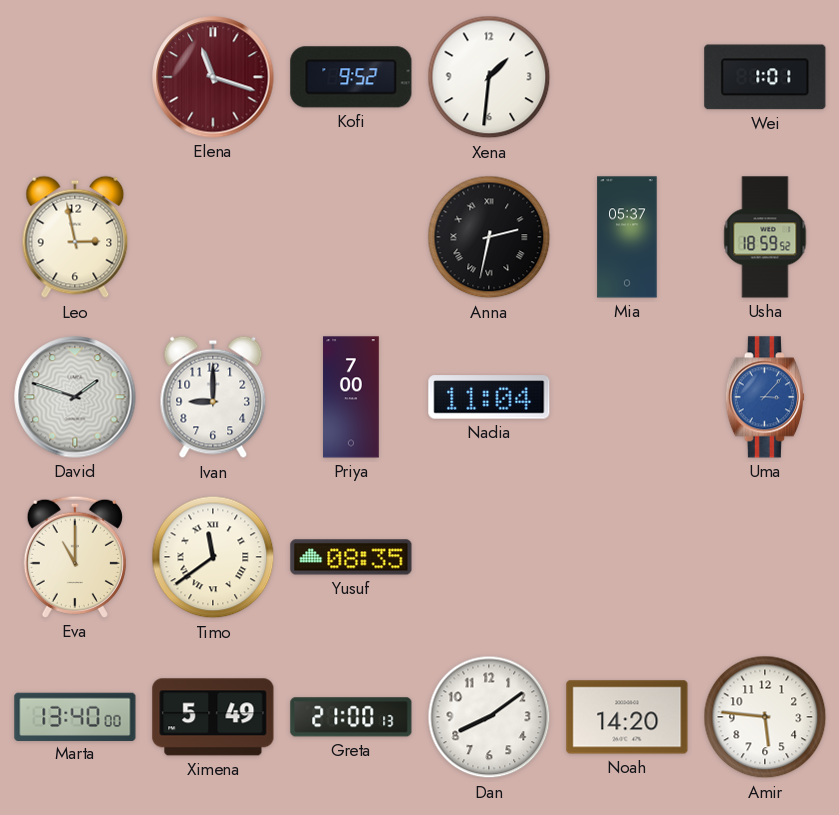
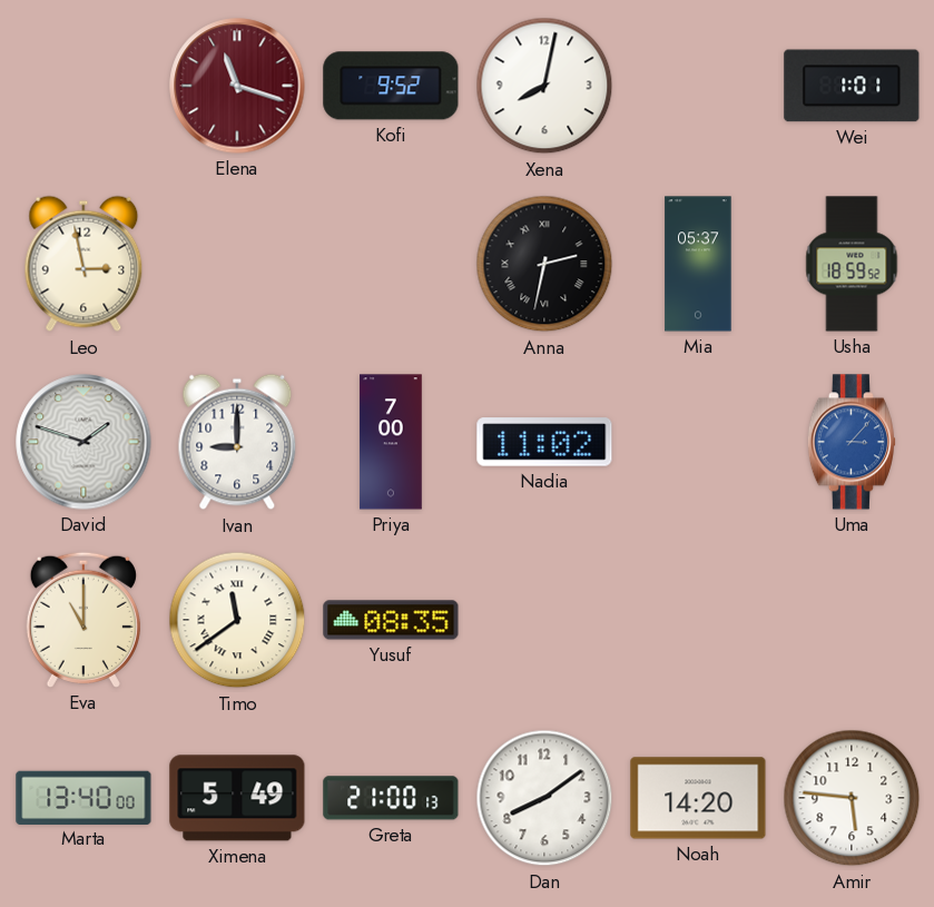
Xena: 1:31 -> 8:02 (544, 86)
Nadia: 11:04 -> 11:02 (544, 442)
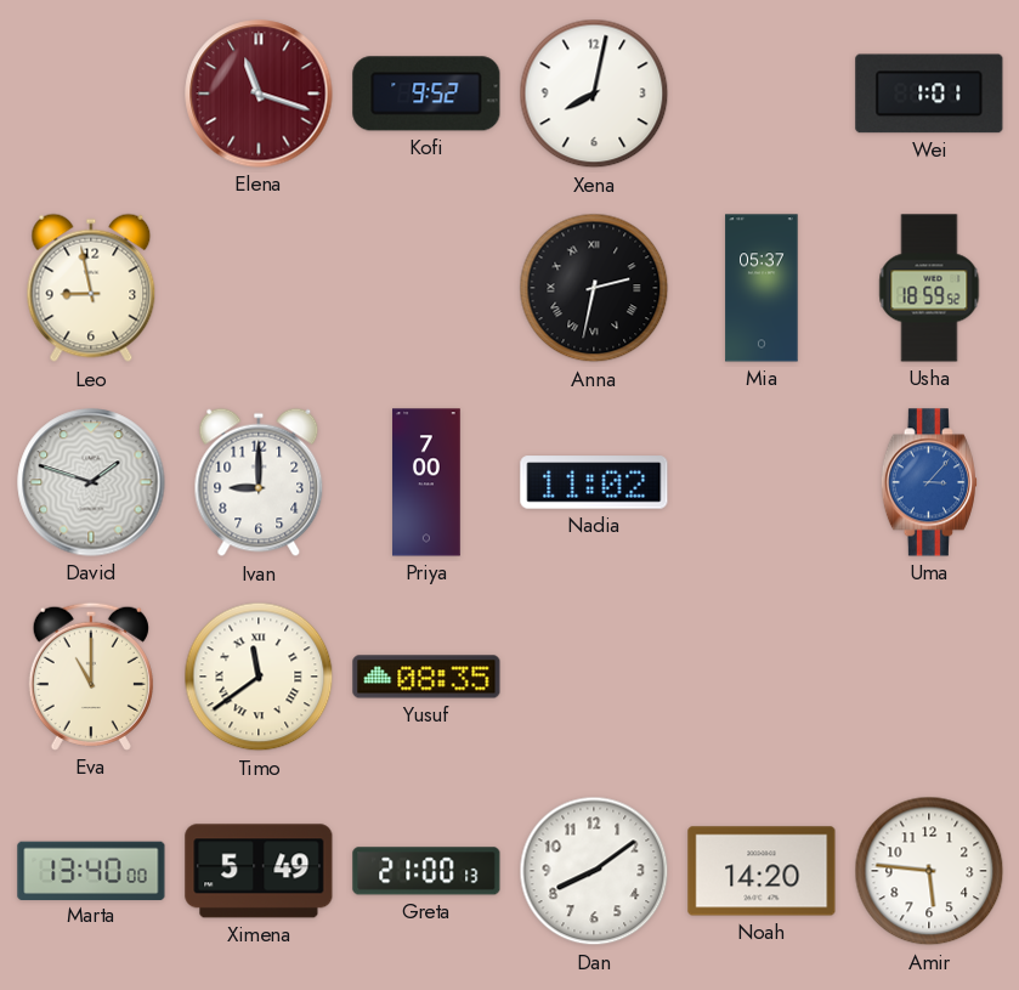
Leo: 2:58 -> 8:58 (91, 288)
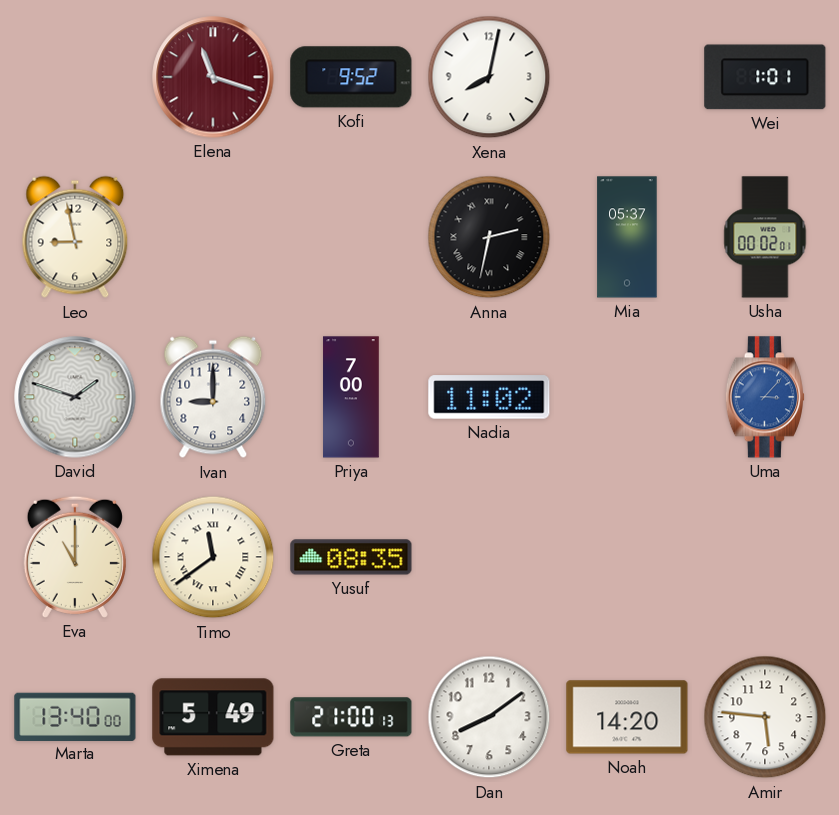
Usha: 18:59 -> 00:02 (765, 237)
